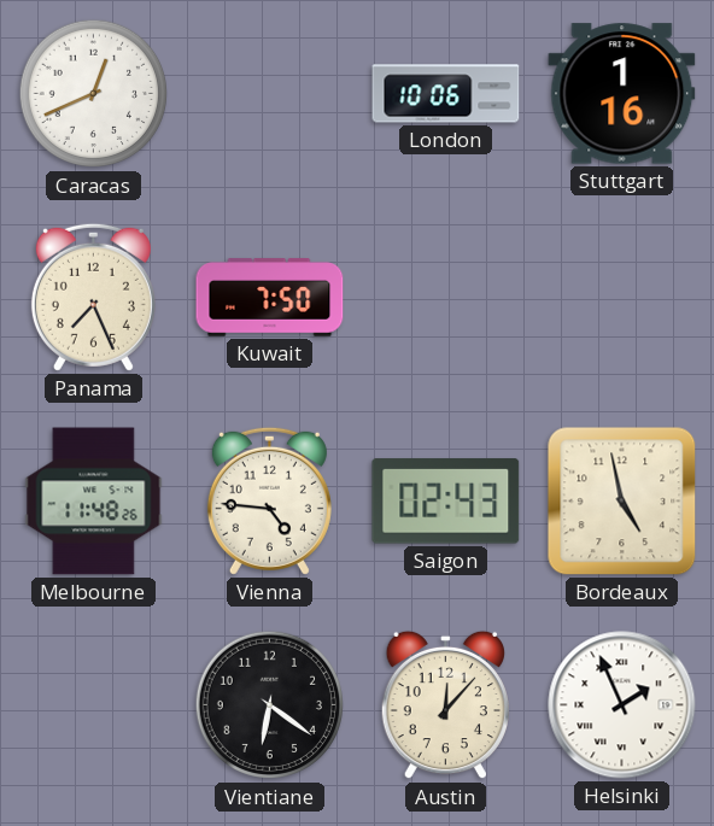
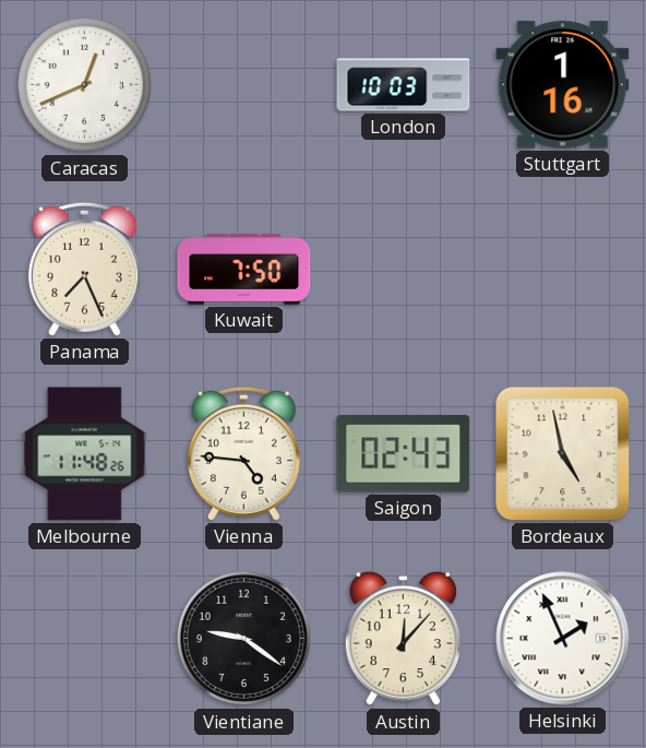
London: 10:06 -> 10:03 (404, 85)
Vientiane: 6:21 -> 9:21 (244, 639)
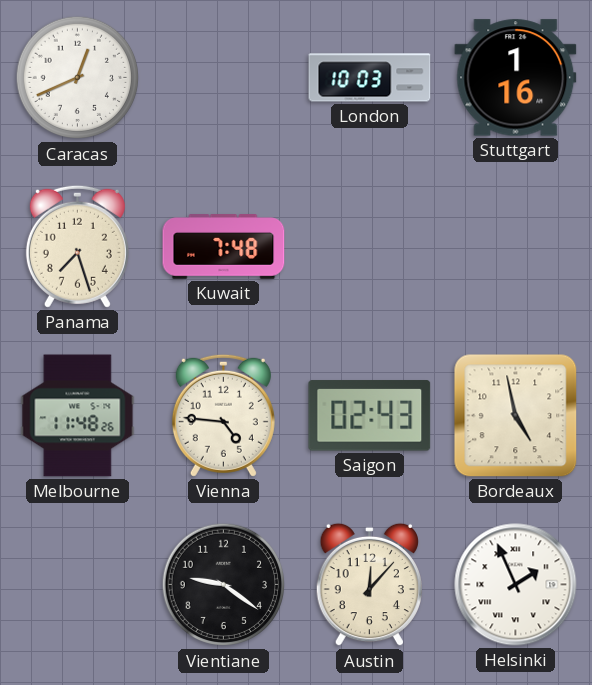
Panama: 7:26 -> 7:27 (77, 246)
Kuwait: 7:50 -> 7:48 (224, 247)
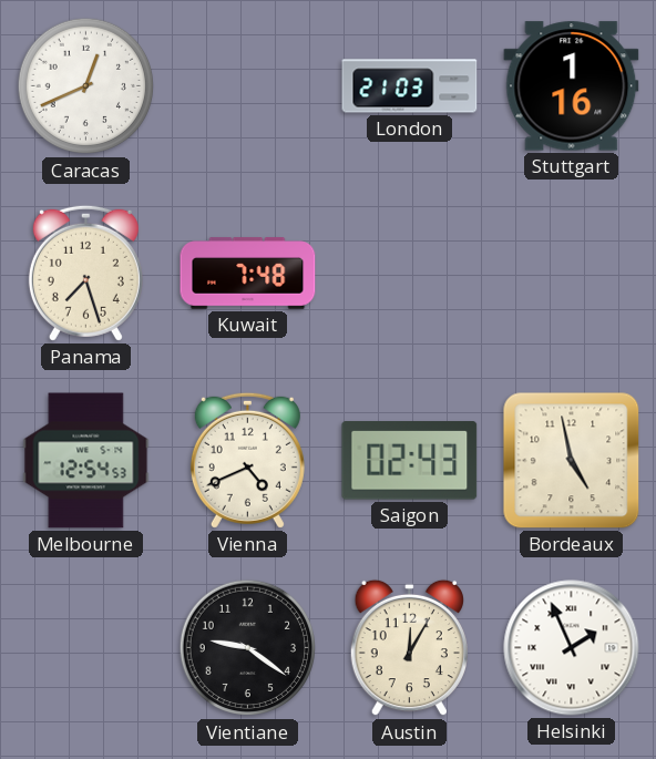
London: 10:03 -> 21:03 (410, 86)
Melbourne: 11:48 -> 12:54 (86, 461)
Vienna: 4:46 -> 4:41 (247, 460)
Austin: 12:07 -> 12:05 (409, 648)
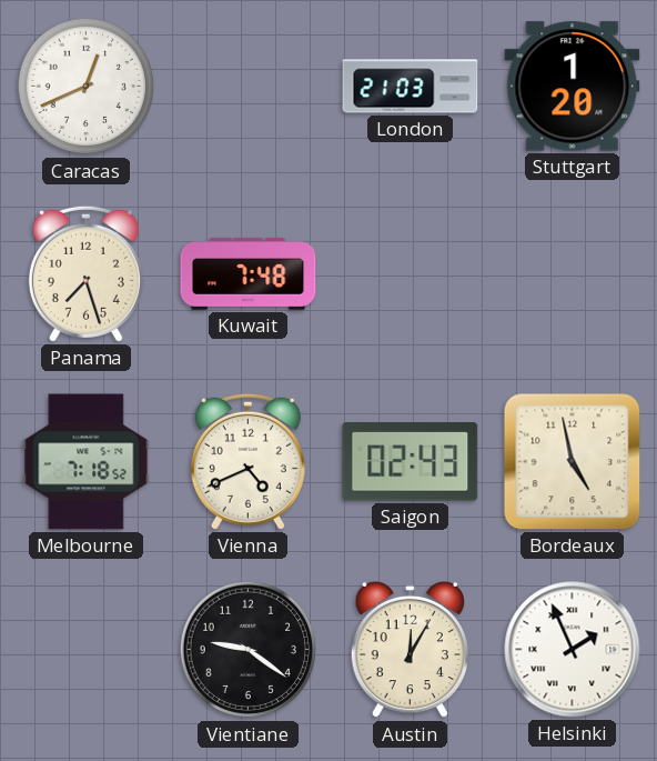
Stuttgart: 1:16 -> 1:20 (573, 87)
Melbourne: 12:54 -> 7:18 (87, 462)
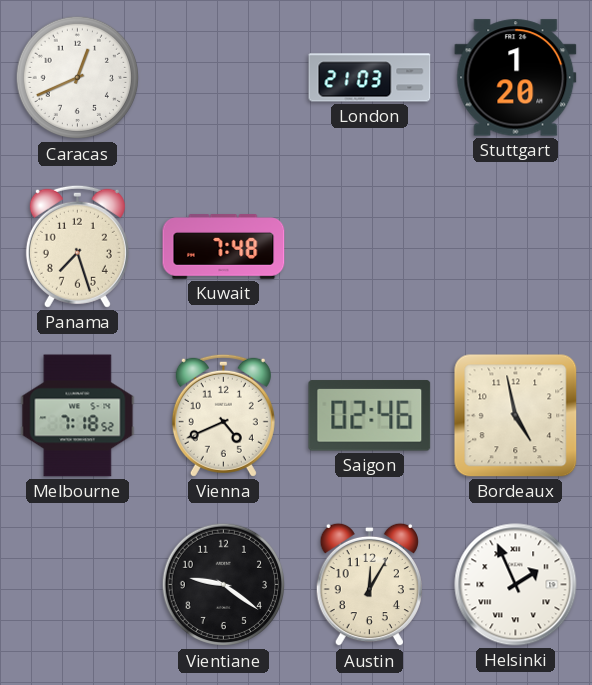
Saigon: 02:43 -> 02:46 (370, 416)
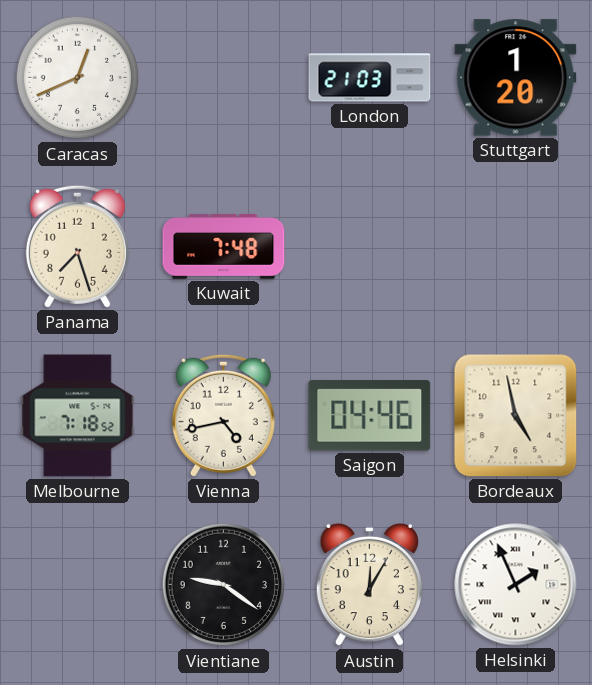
Vienna: 4:41 -> 4:43 (223, 415)
Saigon: 02:46 -> 04:46 (370, 416)
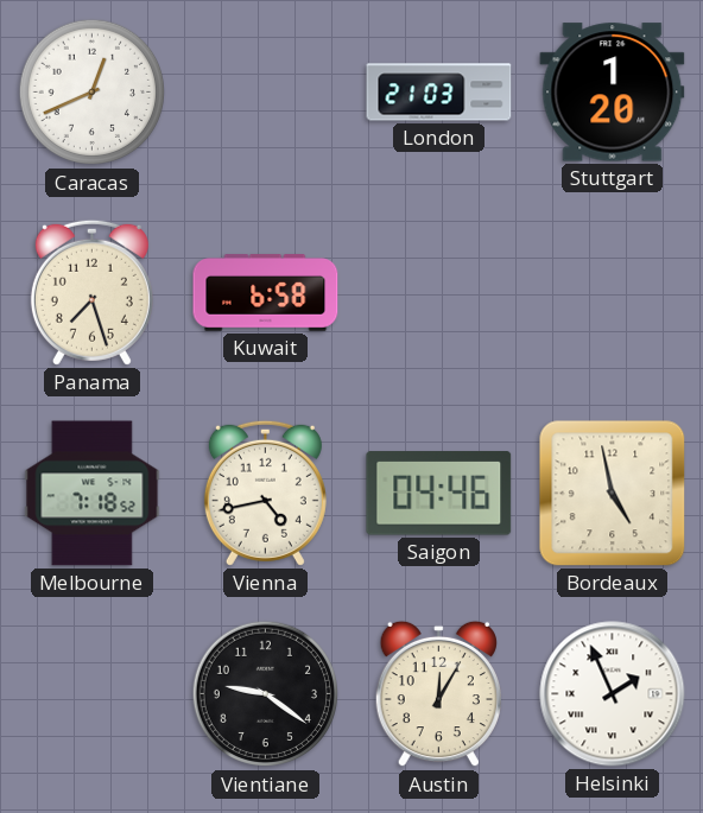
Kuwait: 7:48 -> 6:58 (266, 293)
